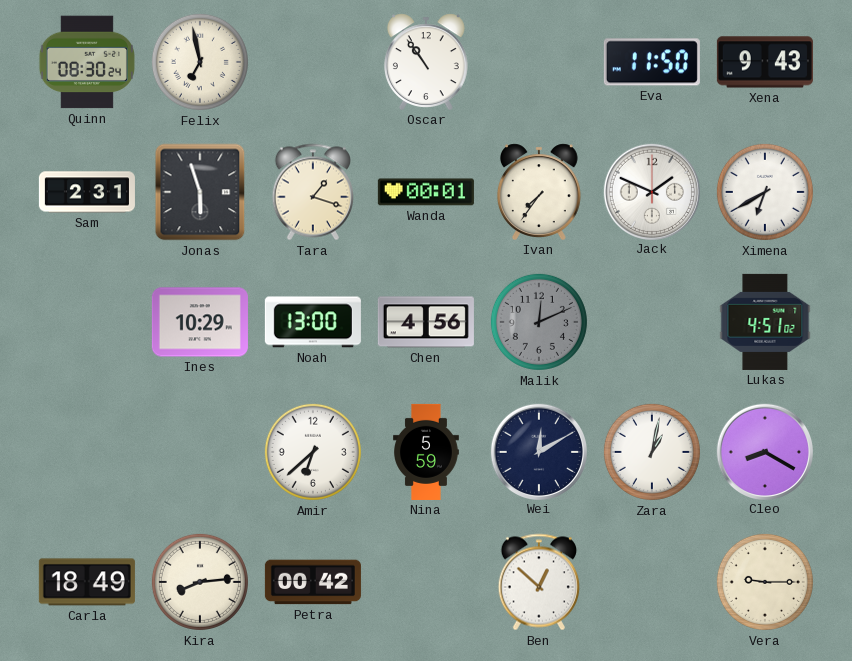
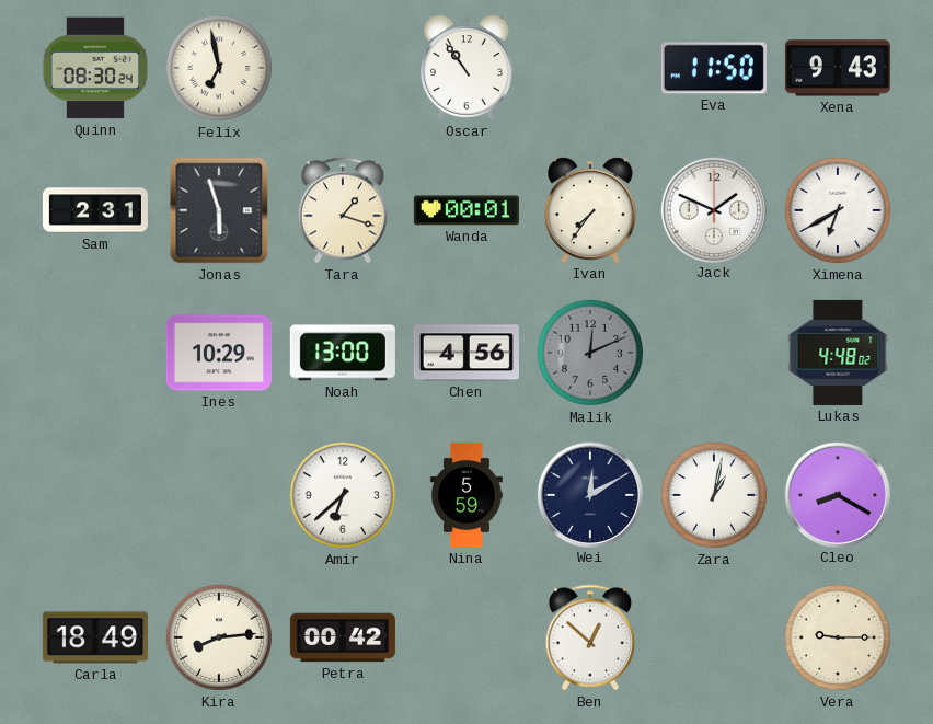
Lukas: 4:51 -> 4:48 (838, 353)
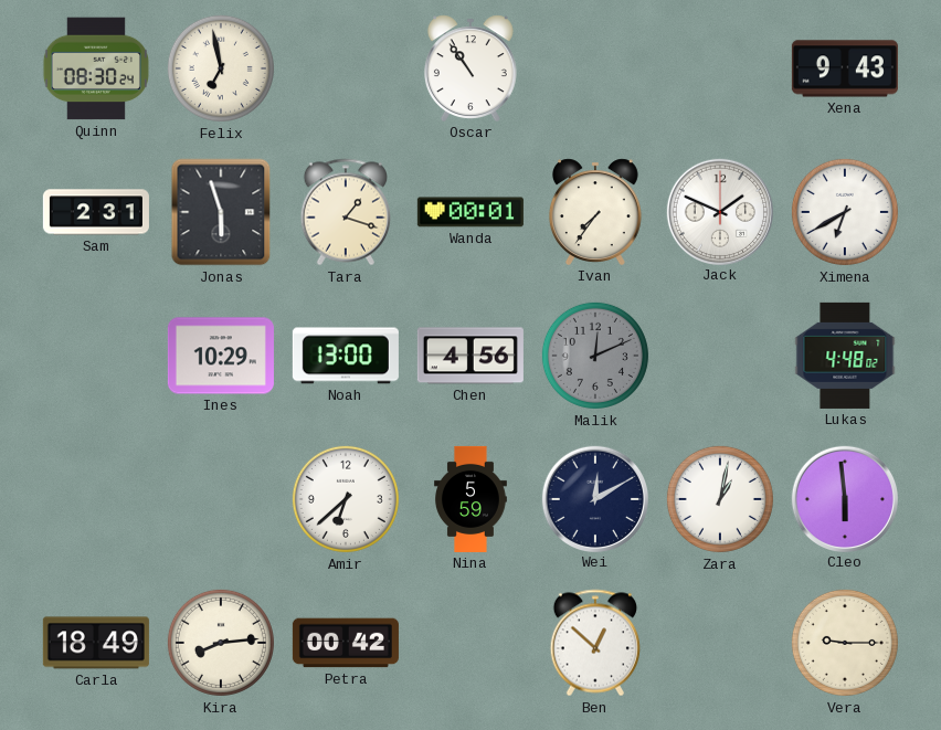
Eva: 11:50 -> none (714, 68)
Cleo: 8:20 -> 5:59 (844, 498)
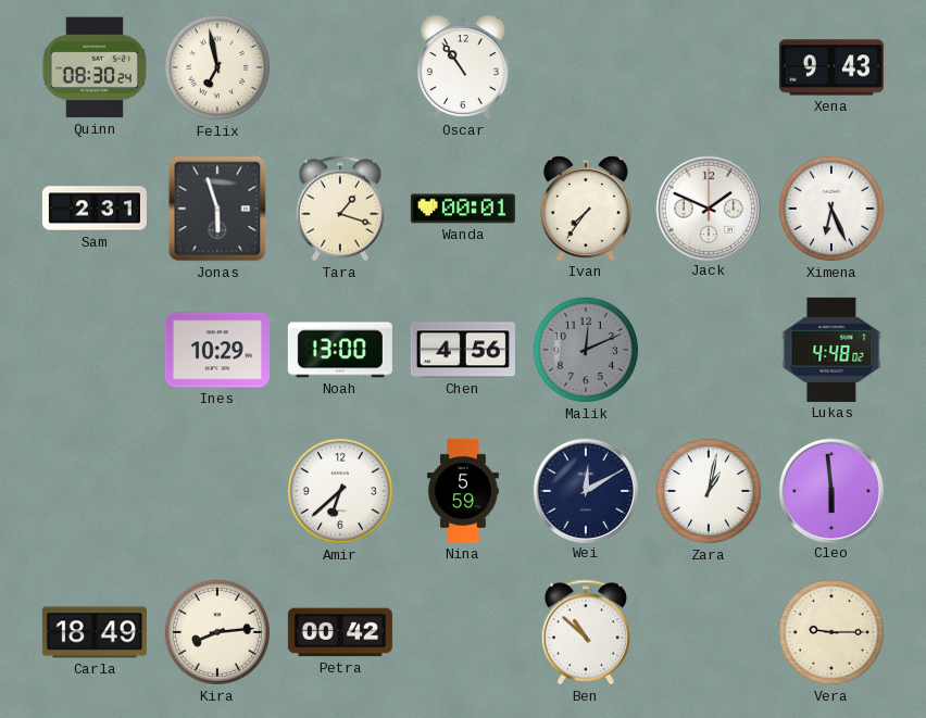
Ximena: 6:40 -> 6:26 (831, 209)
Ben: 12:52 -> 10:52 (585, 632)
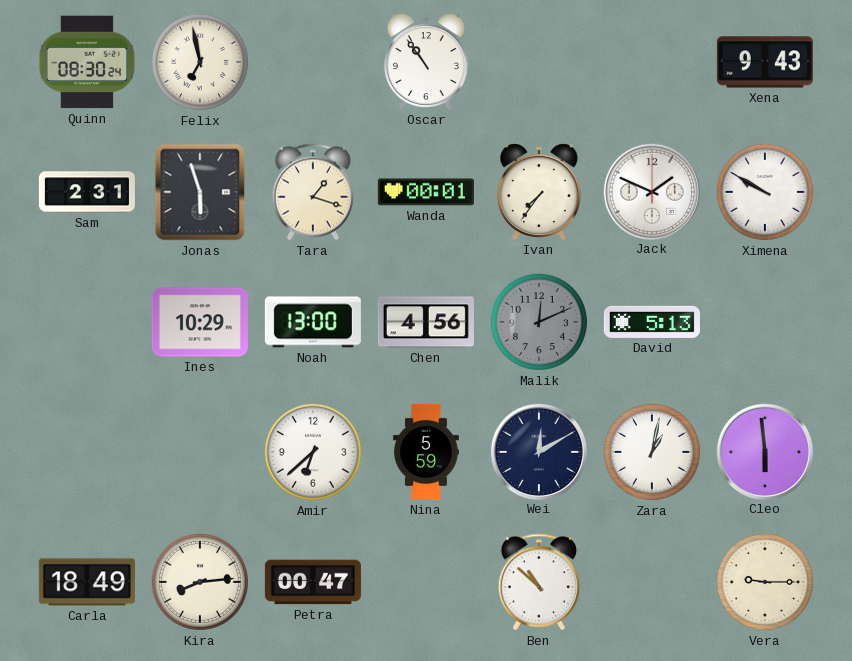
Ximena: 6:26 -> 9:50 (765, 192)
David: none -> 5:13 (652, 322)
Lukas: 4:48 -> none (831, 350)
Petra: 00:42 -> 00:47 (313, 582)
